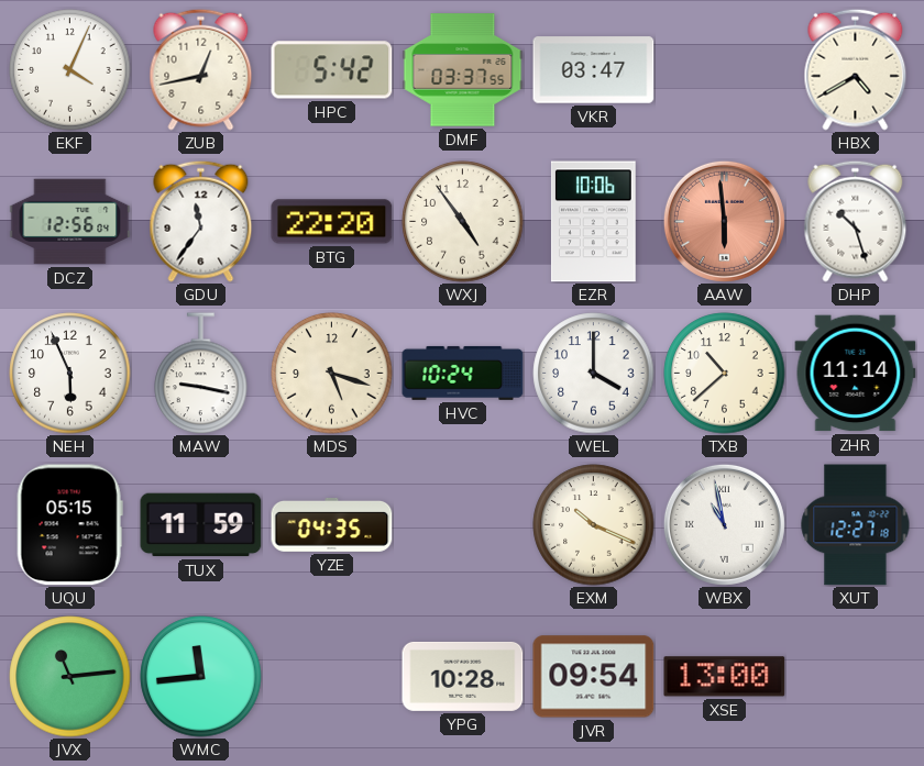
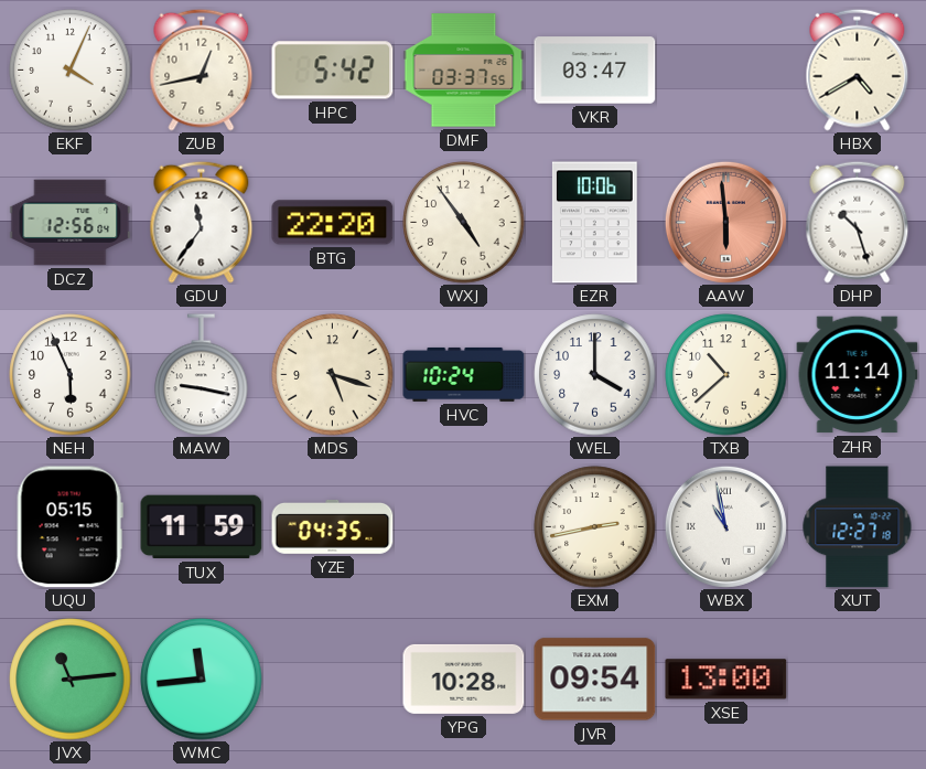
EXM: 10:19 -> 2:43 (595, 527)
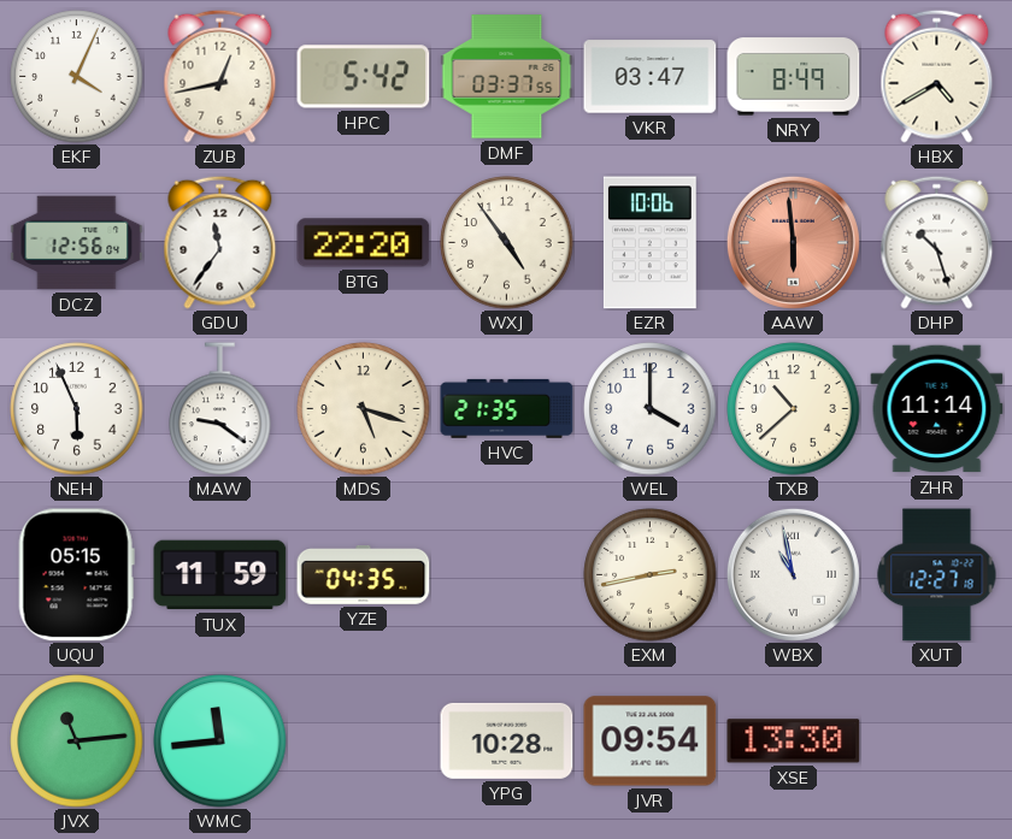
NRY: none -> 8:49 (794, 77)
MAW: 9:17 -> 9:21 (220, 409)
HVC: 10:24 -> 21:35 (507, 408)
XSE: 13:00 -> 13:30 (794, 741)
